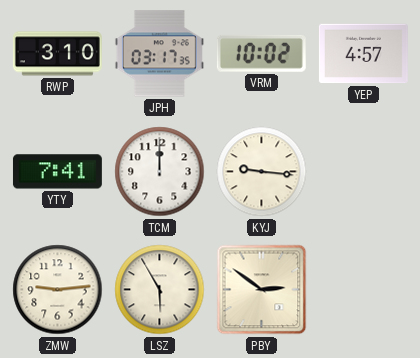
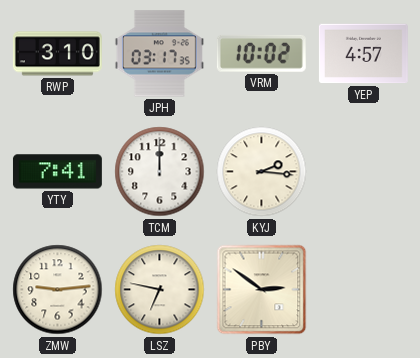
KYJ: 9:16 -> 2:16 (262, 172)
LSZ: 5:55 -> 6:47 (160, 290)
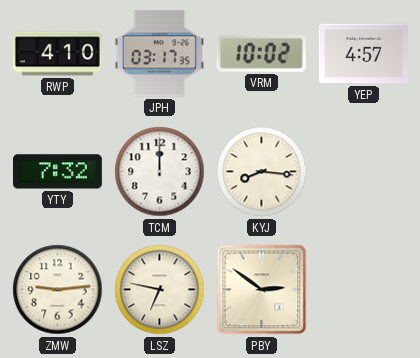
RWP: 3:10 -> 4:10 (57, 54)
YTY: 7:41 -> 7:32 (57, 172)
KYJ: 2:16 -> 8:16 (262, 172)
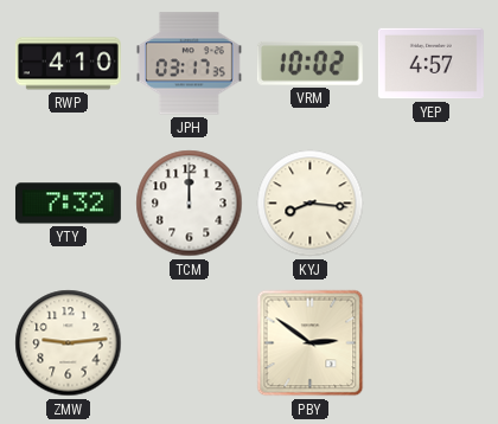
LSZ: 6:47 -> none (160, 290)
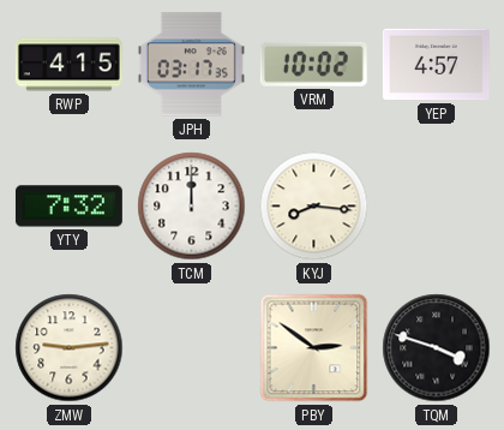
RWP: 4:10 -> 4:15 (68, 65)
TQM: none -> 3:48 (437, 348)
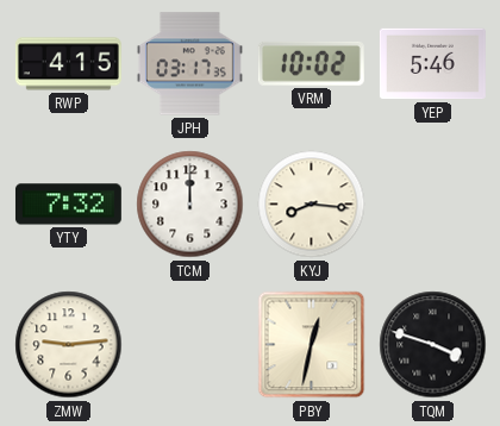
YEP: 4:57 -> 5:46 (432, 64)
PBY: 2:51 -> 12:32 (312, 345)
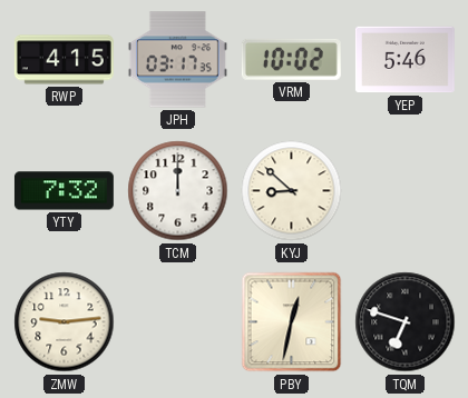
KYJ: 8:16 -> 8:52 (292, 191)
TQM: 3:48 -> 6:48 (406, 322)
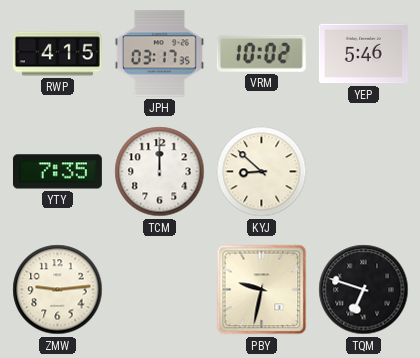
YTY: 7:32 -> 7:35 (57, 172)
PBY: 12:32 -> 9:32 (262, 290)
